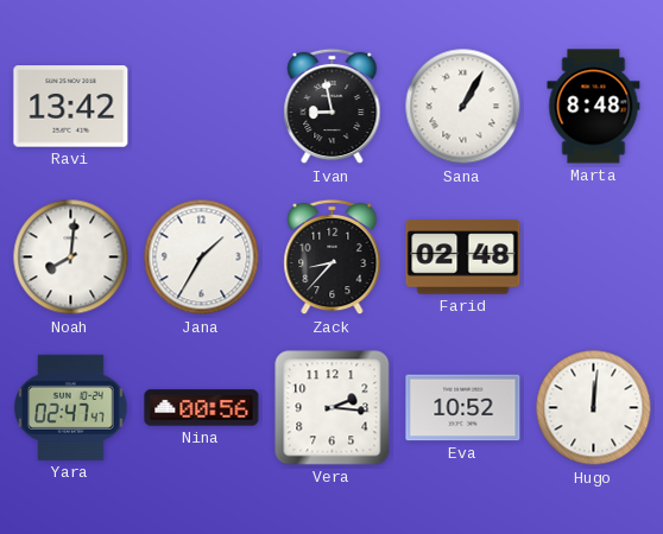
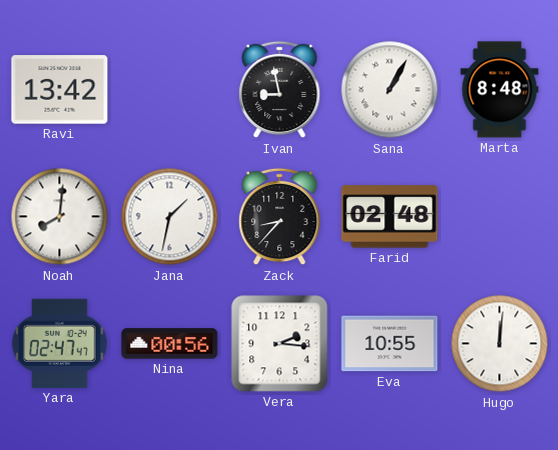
Jana: 1:35 -> 1:32 (170, 217)
Eva: 10:52 -> 10:55 (390, 344)
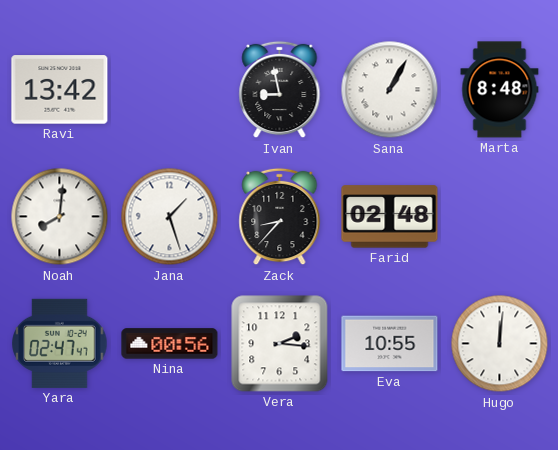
Jana: 1:32 -> 1:27 (170, 217)
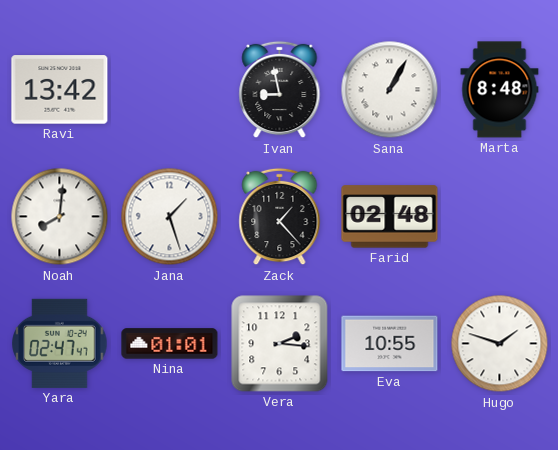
Zack: 8:37 -> 1:23 (280, 217)
Nina: 00:56 -> 01:01 (170, 344)
Hugo: 12:01 -> 1:48 (500, 344)
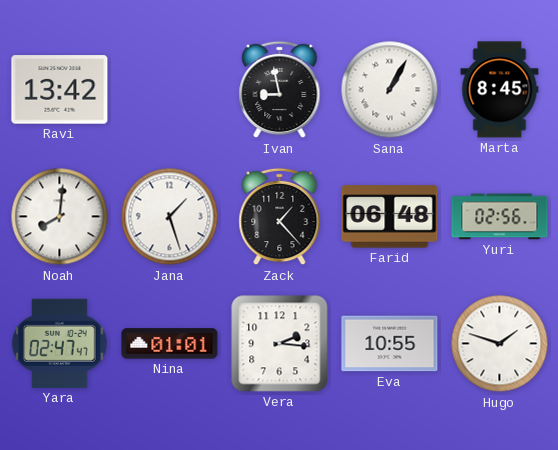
Marta: 8:48 -> 8:45 (500, 90)
Farid: 02:48 -> 06:48 (390, 217)
Yuri: none -> 02:56 (500, 217)
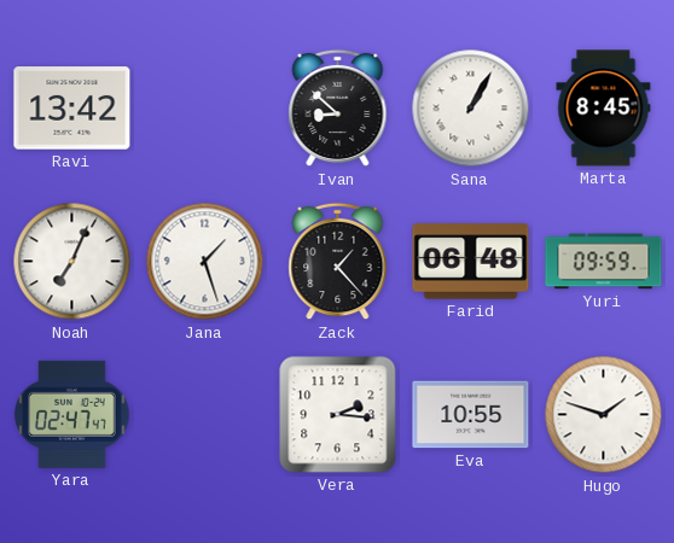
Ivan: 8:58 -> 8:52 (338, 109)
Noah: 8:01 -> 7:04 (72, 262)
Yuri: 02:56 -> 09:59 (604, 262)
Nina: 01:01 -> none (170, 344)
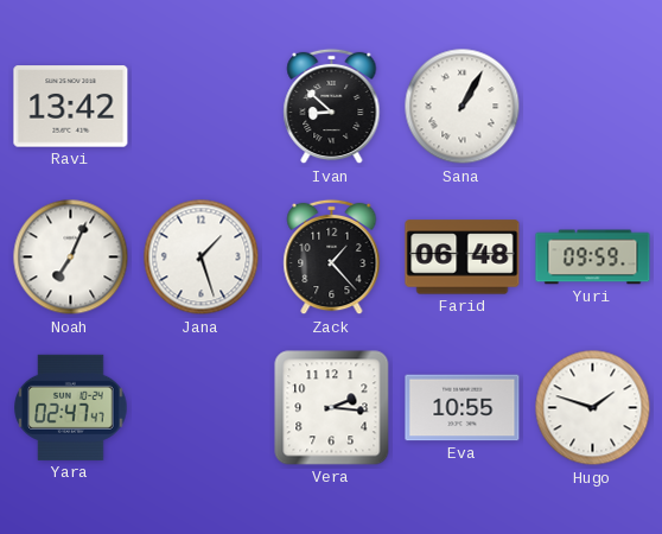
Marta: 8:45 -> none (604, 109)
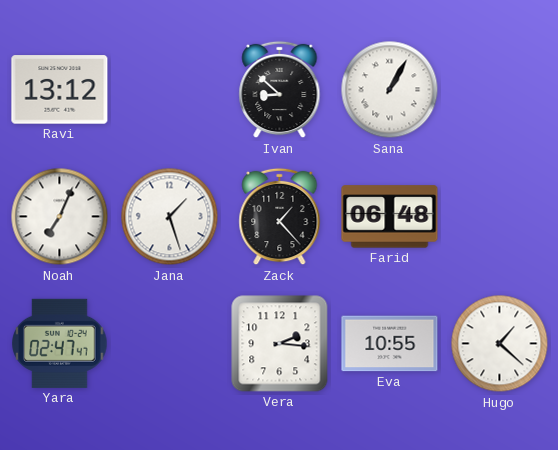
Ravi: 13:42 -> 13:12 (60, 90)
Yuri: 09:59 -> none (593, 258)
Hugo: 1:48 -> 1:22 (500, 344)
